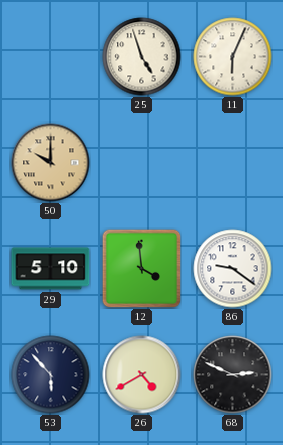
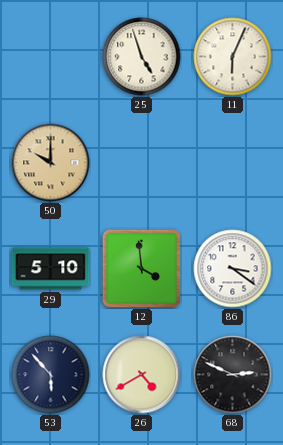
86: 9:21 -> 3:21 (233, 269)
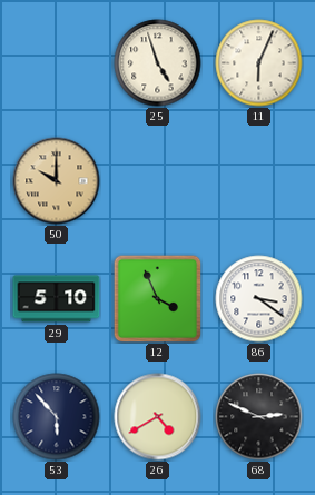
12: 3:59 -> 3:56 (157, 298)
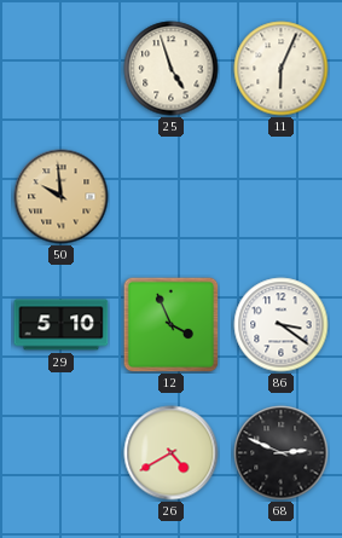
50: 10:00 -> 9:59 (62, 197)
53: 5:53 -> none (57, 417)
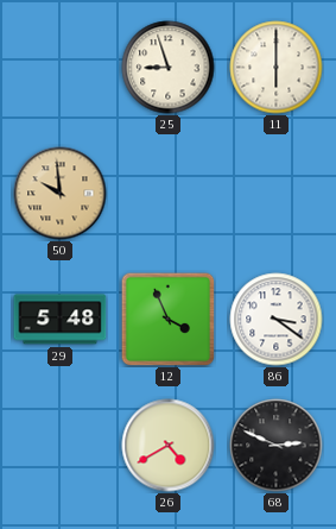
25: 4:57 -> 8:57 (169, 68)
11: 6:04 -> 6:00 (277, 68)
29: 5:10 -> 5:48 (61, 320)
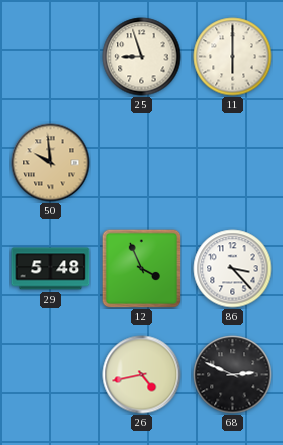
86: 3:21 -> 3:23 (233, 269)
26: 4:40 -> 4:43 (142, 375)
